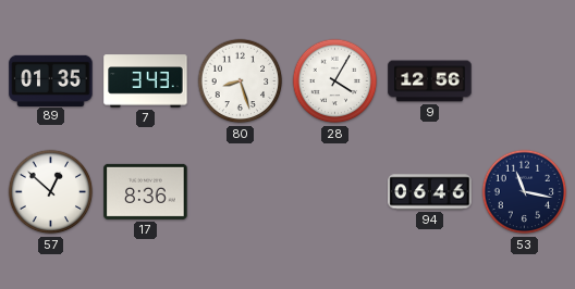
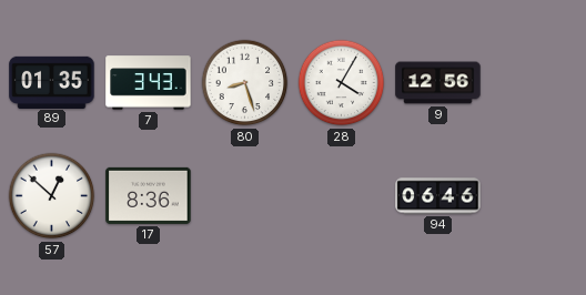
53: 11:17 -> none (525, 192)
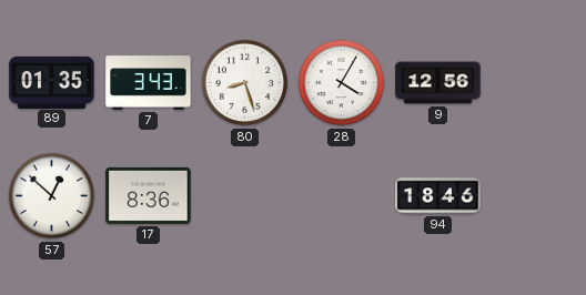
94: 06:46 -> 18:46 (438, 196)
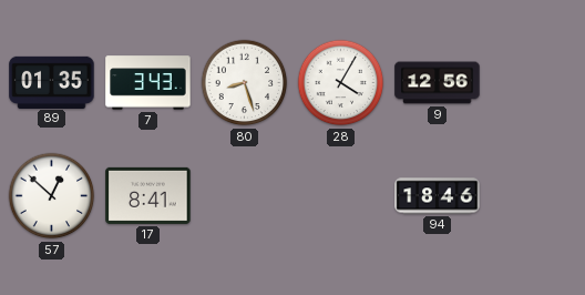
17: 8:36 -> 8:41 (148, 195)
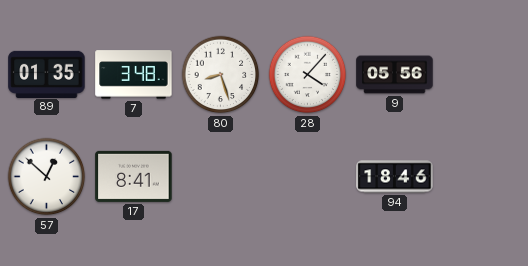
7: 3:43 -> 3:48 (134, 75)
28: 4:05 -> 4:07 (308, 75)
9: 12:56 -> 05:56 (395, 75)
